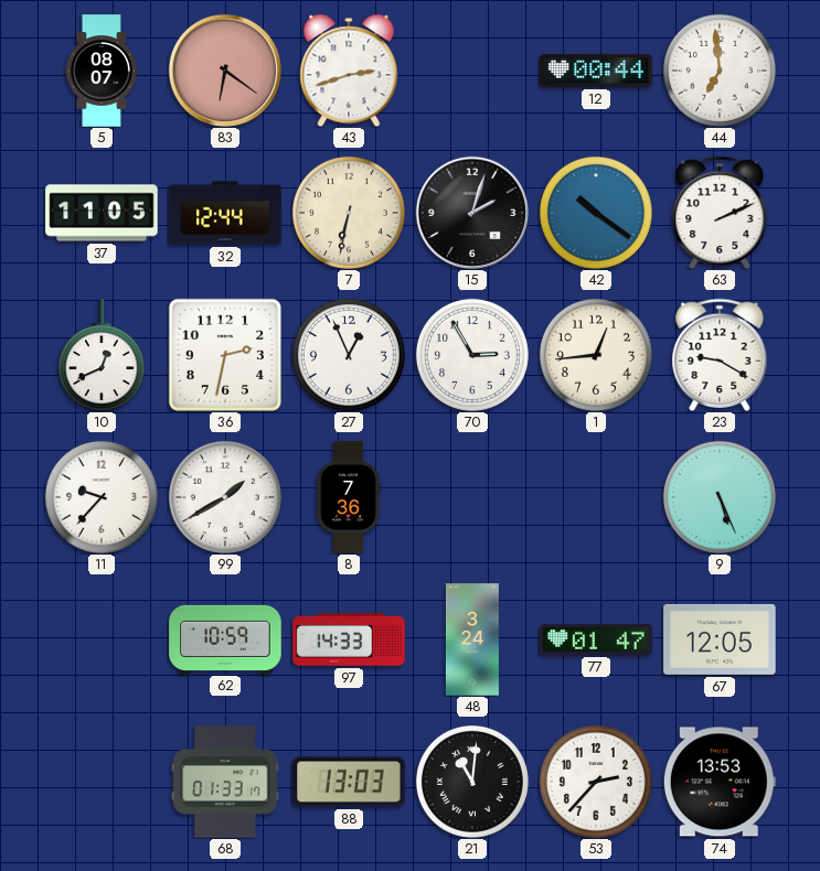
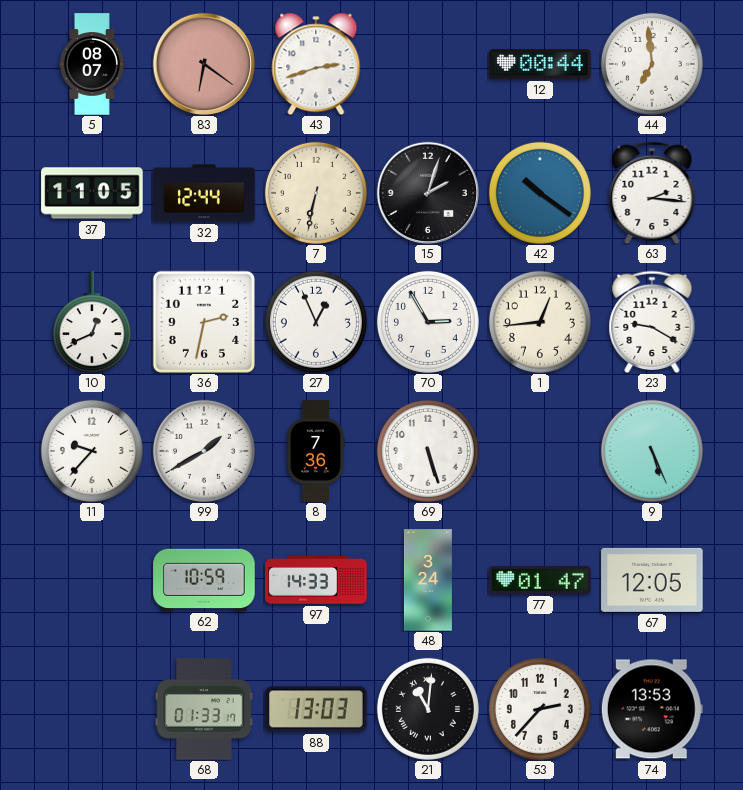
63: 2:11 -> 2:16 (652, 193)
69: none -> 5:27 (428, 451)
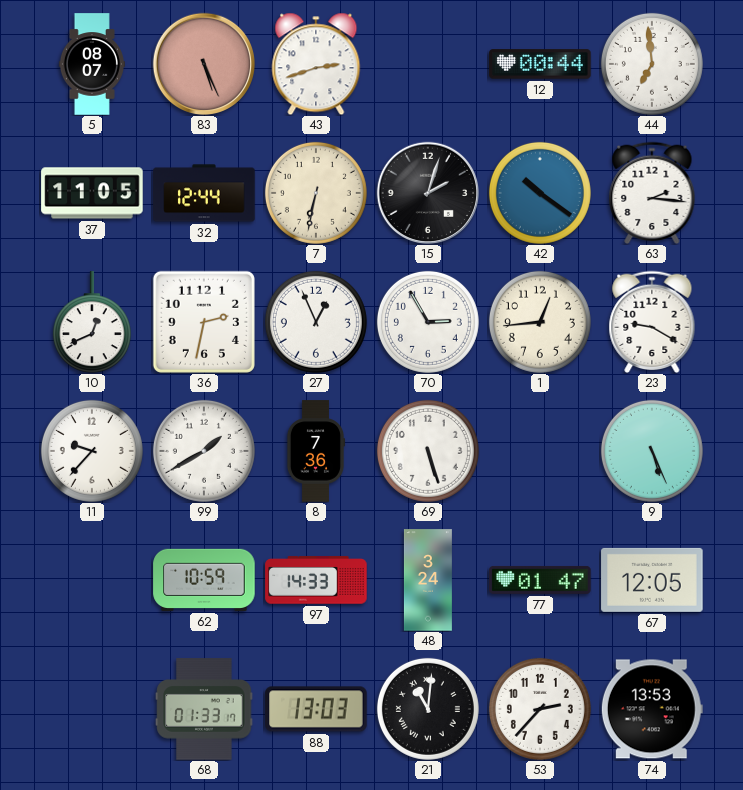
83: 6:21 -> 5:26 (203, 63)
